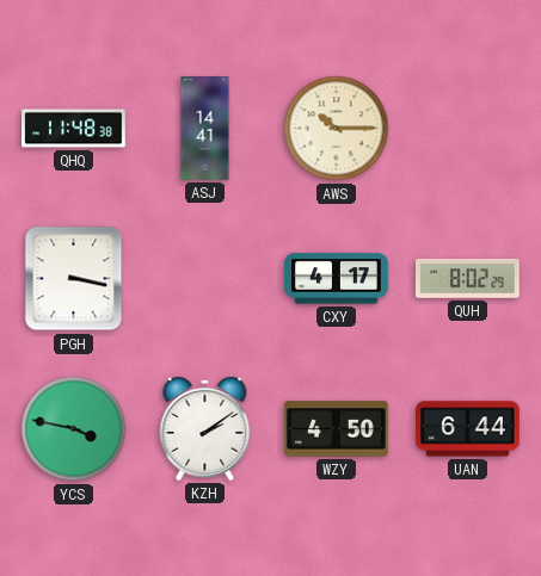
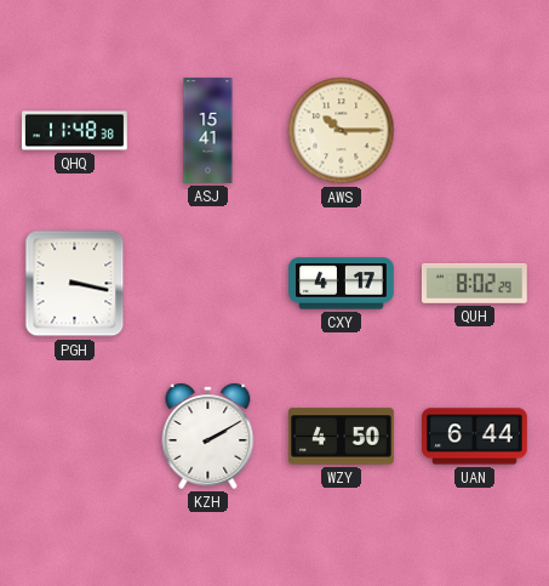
ASJ: 14:41 -> 15:41 (208, 131)
YCS: 3:47 -> none (74, 429)
KZH: 2:09 -> 2:10 (208, 436)
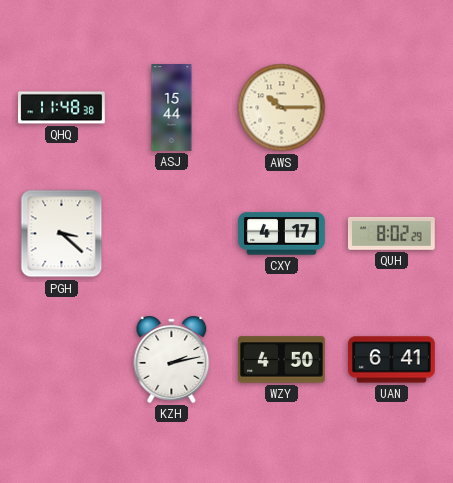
ASJ: 15:41 -> 15:44 (172, 108)
PGH: 3:17 -> 3:22 (62, 234)
KZH: 2:10 -> 2:13 (172, 359)
UAN: 6:44 -> 6:41 (392, 360)
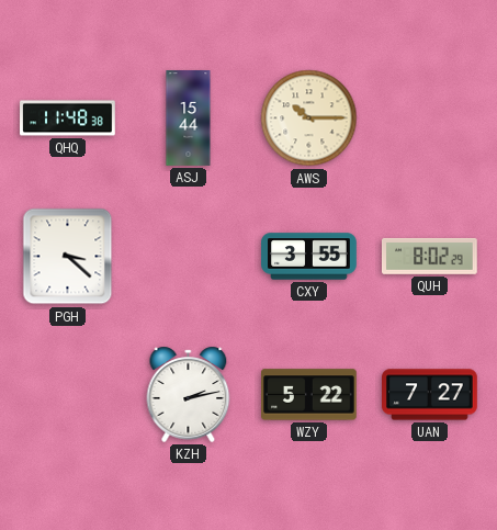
CXY: 4:17 -> 3:55 (309, 257)
WZY: 4:50 -> 5:22 (309, 395)
UAN: 6:41 -> 7:27 (430, 395)
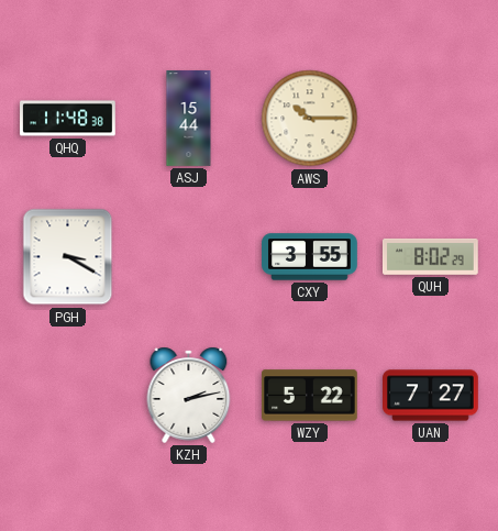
PGH: 3:22 -> 3:20 (68, 257)
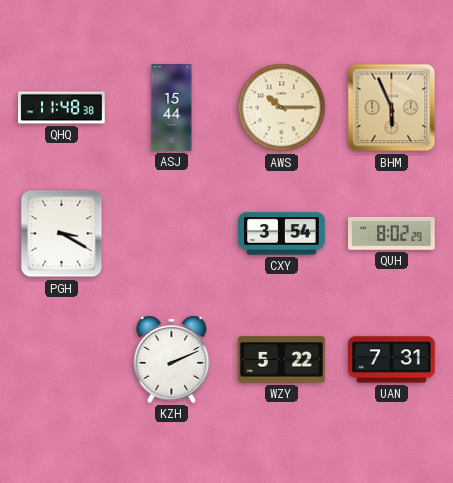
BHM: none -> 5:56 (392, 108)
CXY: 3:55 -> 3:54 (282, 234)
KZH: 2:13 -> 2:11 (172, 359)
UAN: 7:27 -> 7:31 (392, 360)
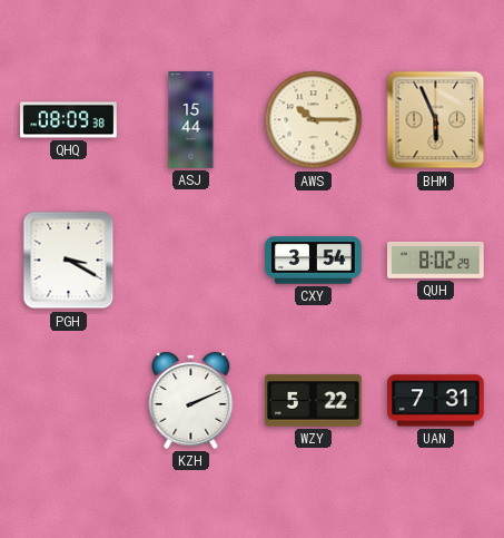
QHQ: 11:48 -> 08:09 (69, 120)
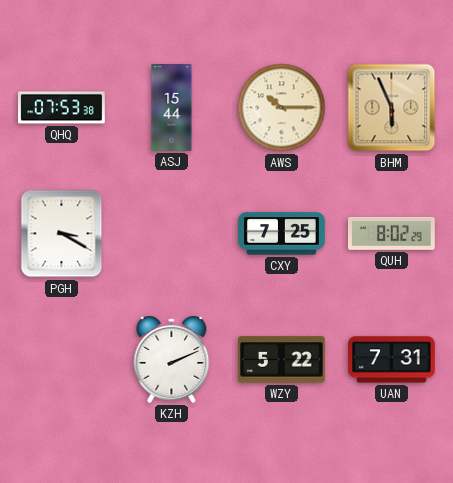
QHQ: 08:09 -> 07:53 (62, 108)
CXY: 3:54 -> 7:25 (282, 234)
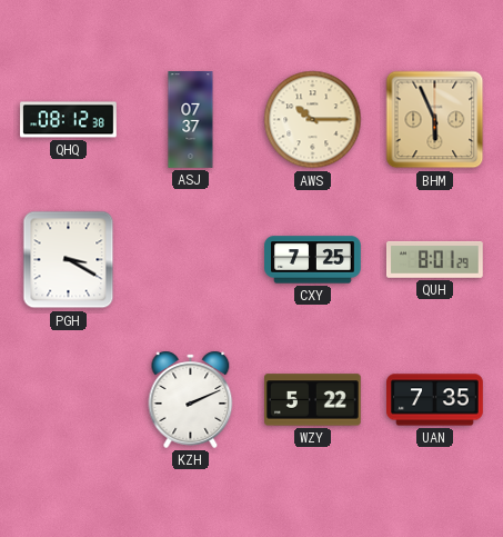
QHQ: 07:53 -> 08:12 (69, 120)
ASJ: 15:44 -> 07:37 (191, 120)
QUH: 8:02 -> 8:01 (434, 259)
UAN: 7:31 -> 7:35 (435, 400)
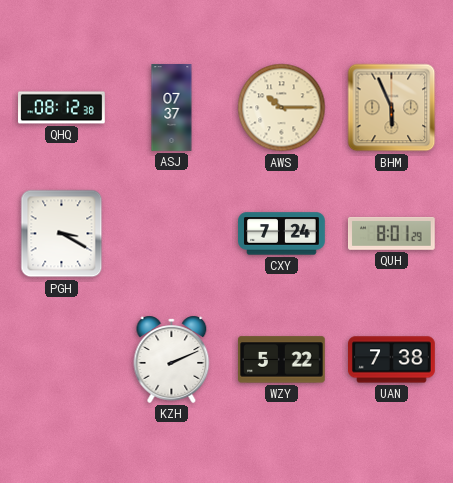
CXY: 7:25 -> 7:24 (282, 234)
UAN: 7:35 -> 7:38 (392, 360)
